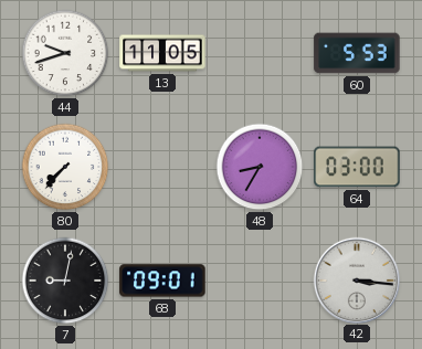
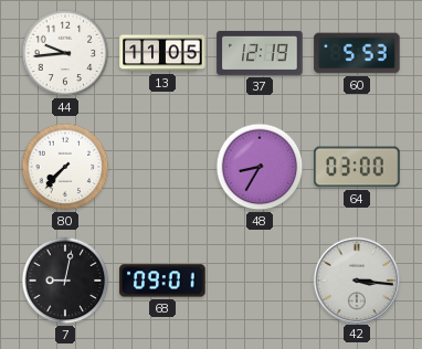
44: 9:42 -> 9:44 (65, 53)
37: none -> 12:19 (260, 53)
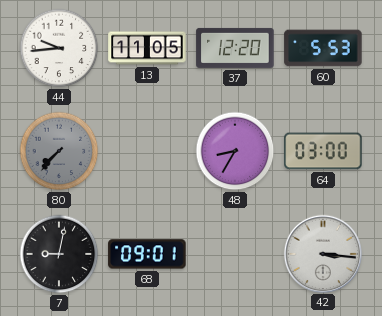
37: 12:19 -> 12:20 (235, 48)
80 dial: white -> grey (59, 151)
